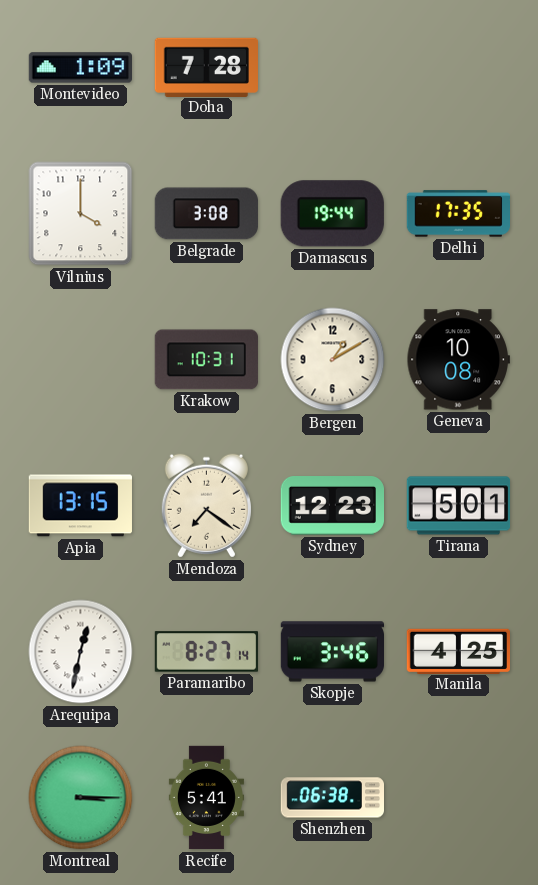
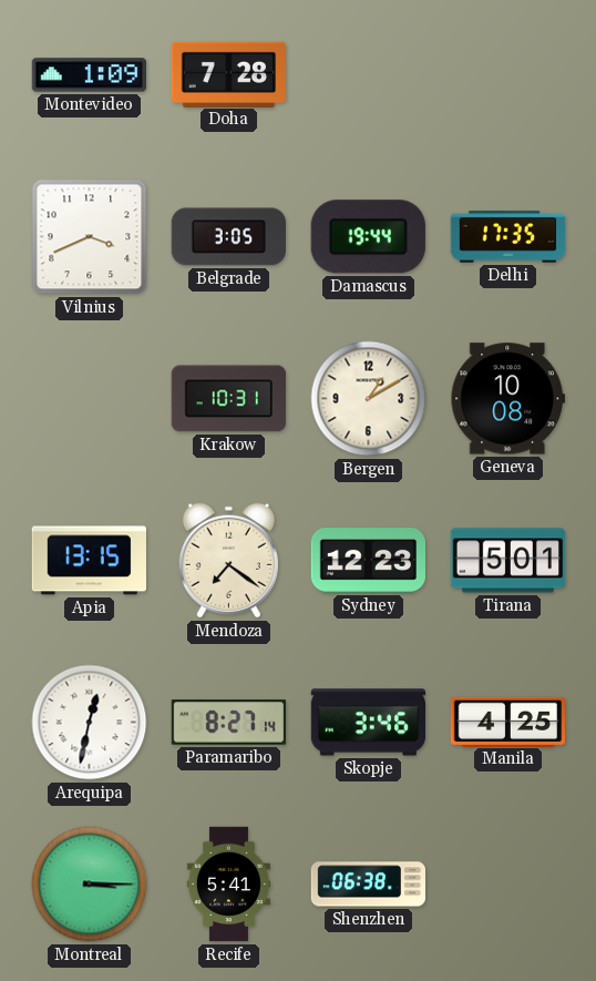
Vilnius: 4:00 -> 3:41 (90, 237)
Belgrade: 3:08 -> 3:05 (228, 237)
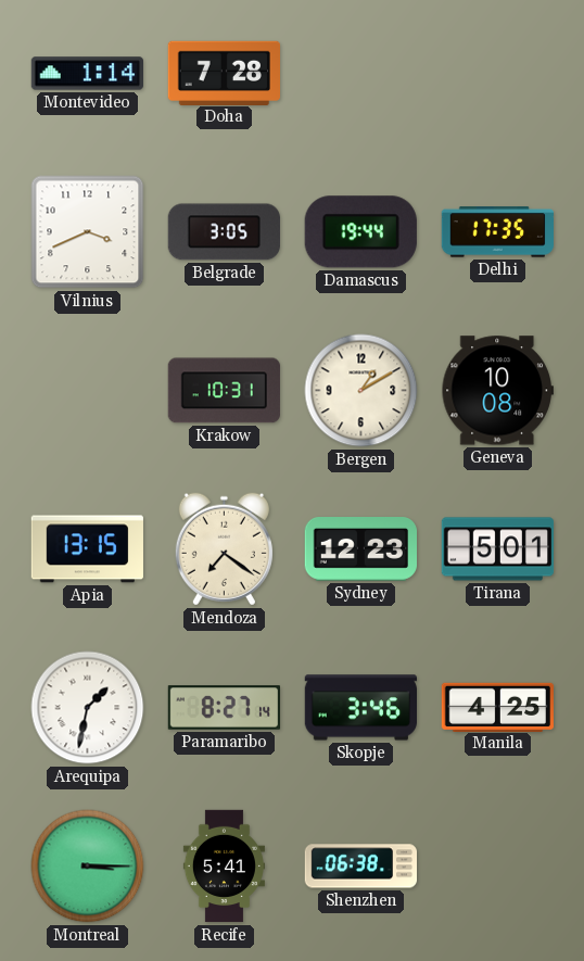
Montevideo: 1:09 -> 1:14 (87, 74)
Arequipa: 12:32 -> 1:32 (88, 708)
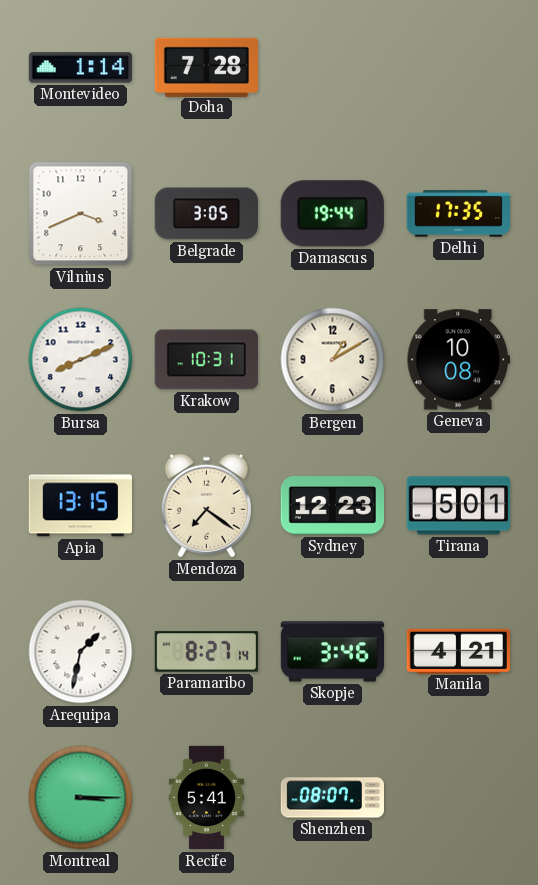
Bursa: none -> 8:11 (81, 360)
Manila: 4:25 -> 4:21 (458, 651)
Shenzhen: 06:38 -> 08:07 (332, 798)
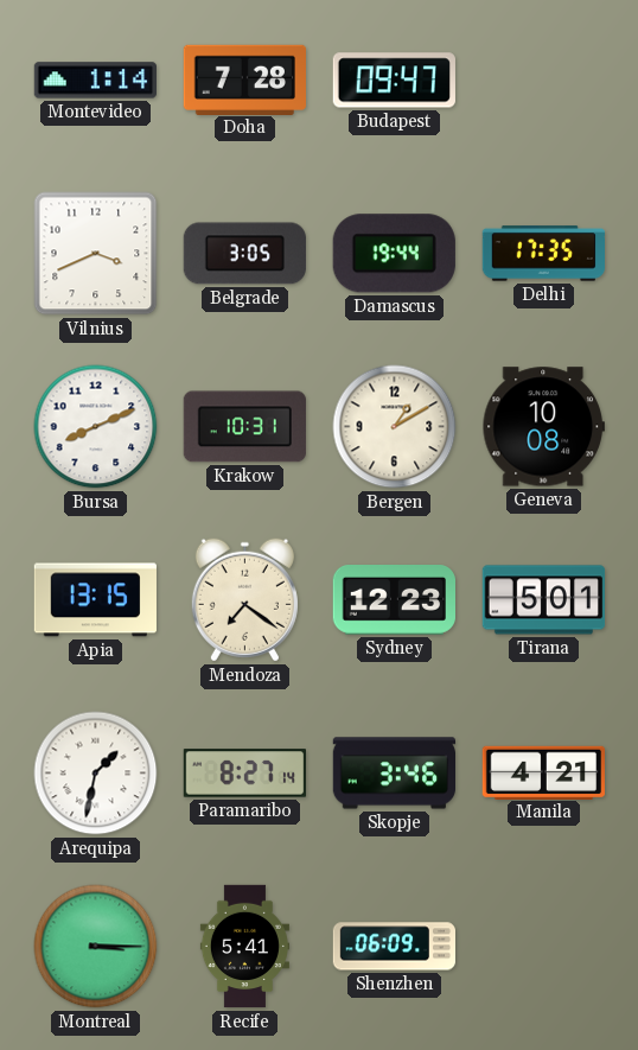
Budapest: none -> 09:47 (394, 81)
Shenzhen: 08:07 -> 06:09 (394, 947)
